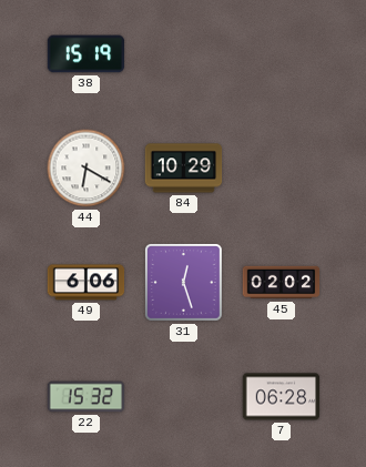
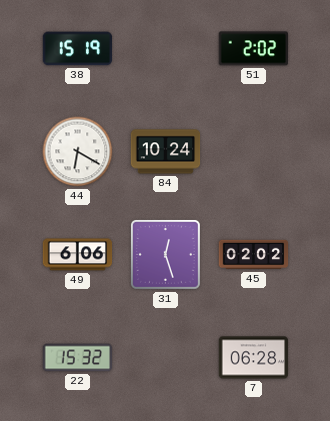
51: none -> 2:02 (254, 49)
84: 10:29 -> 10:24 (166, 152)
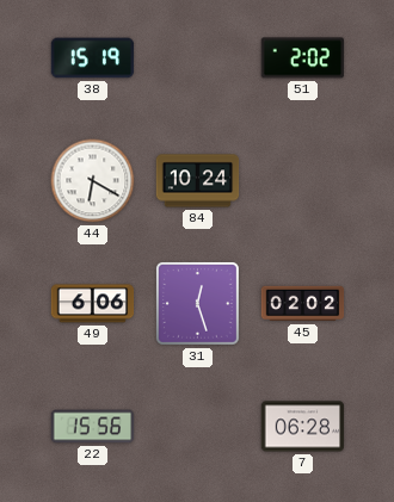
22: 15:32 -> 15:56 (93, 427)
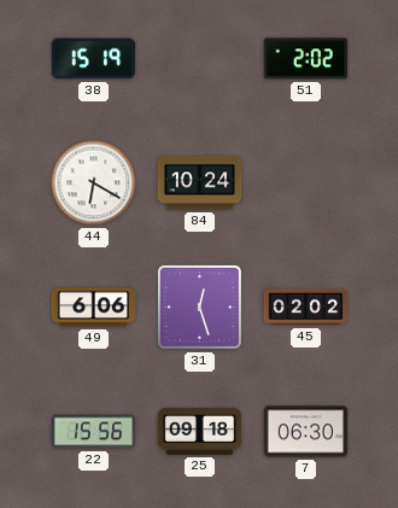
25: none -> 09:18 (200, 431)
7: 06:28 -> 06:30 (306, 432)
